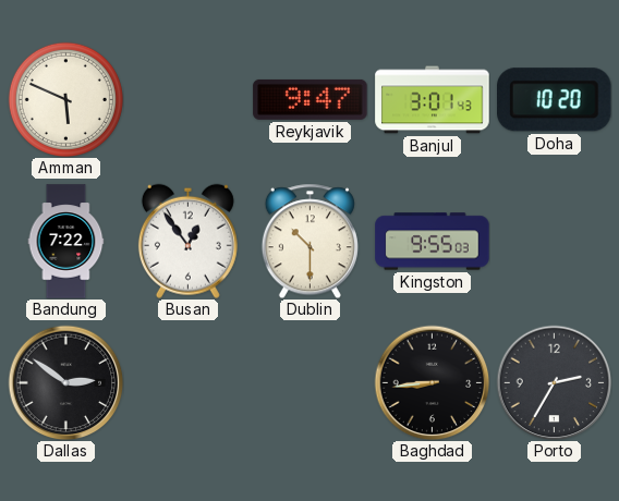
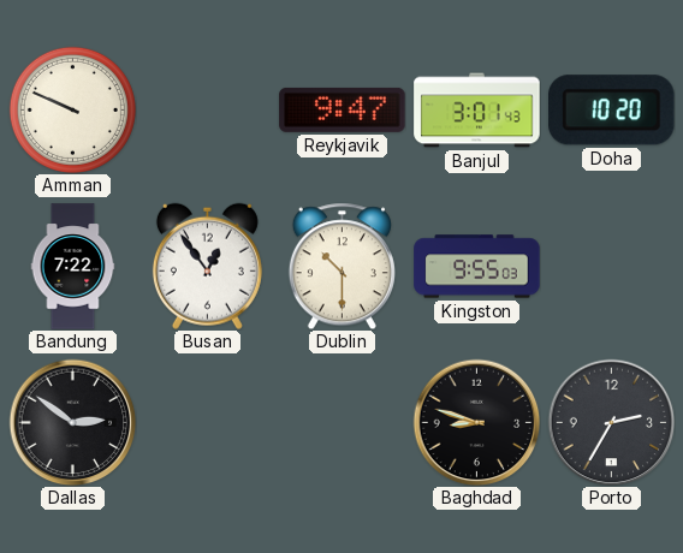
Amman: 5:49 -> 9:49 (72, 109)
Baghdad: 8:44 -> 8:48 (476, 422)
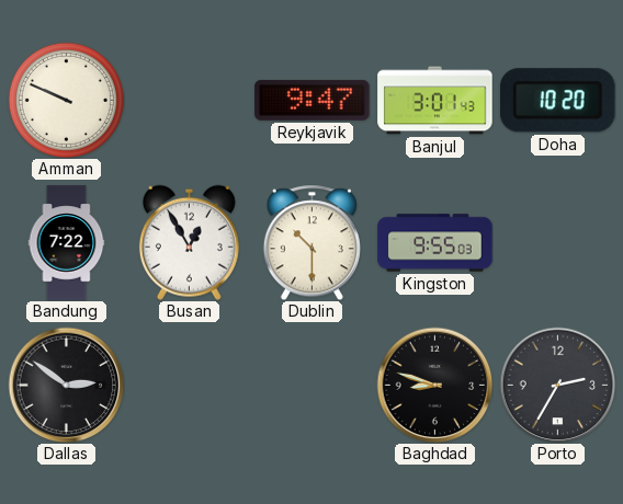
Busan: 12:54 -> 12:55 (189, 242)
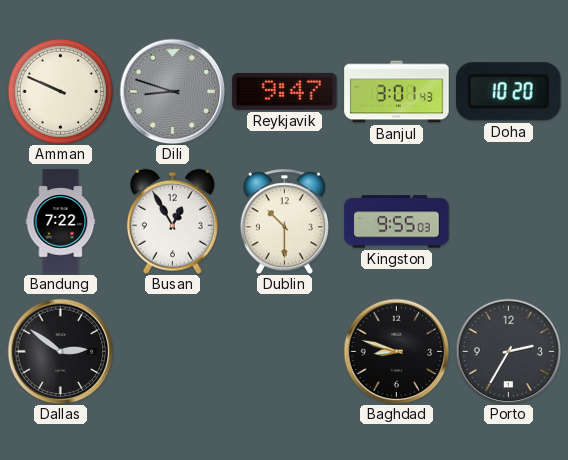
Dili: none -> 8:48 (172, 91)
